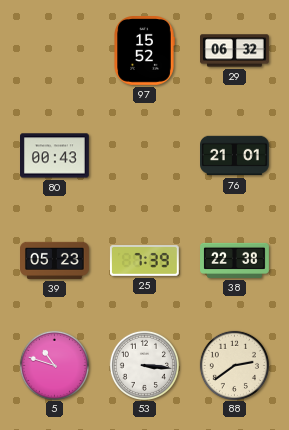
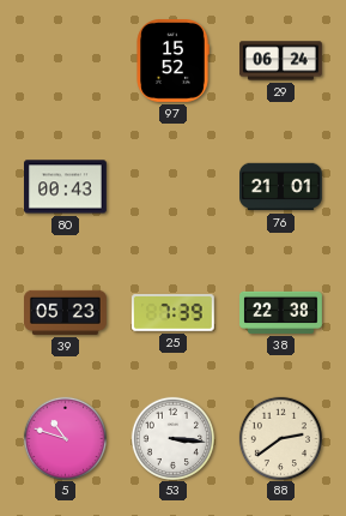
29: 06:32 -> 06:24 (281, 61)
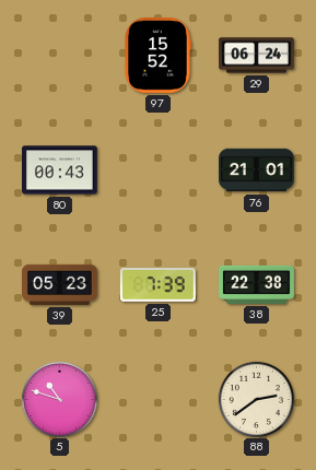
53: 3:16 -> none (172, 438)
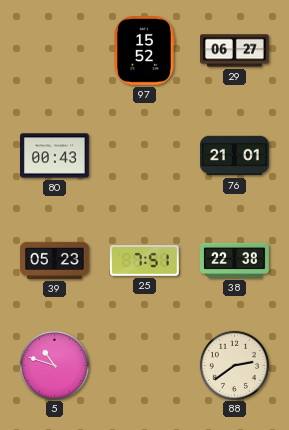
29: 06:24 -> 06:27 (235, 51)
25: 7:39 -> 7:51 (145, 261)
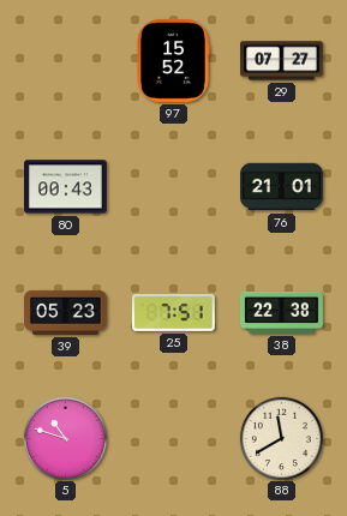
29: 06:27 -> 07:27 (282, 61)
88: 2:39 -> 11:40 (281, 438)
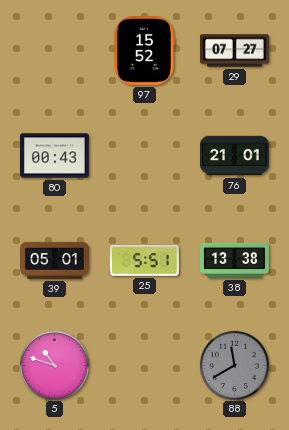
39: 05:23 -> 05:01 (55, 260)
25: 7:51 -> 5:51 (145, 261)
38: 22:38 -> 13:38 (235, 260)
88 dial: cream -> grey (234, 365)
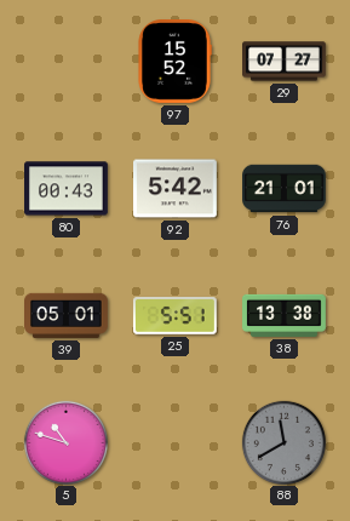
92: none -> 5:42 (176, 189)
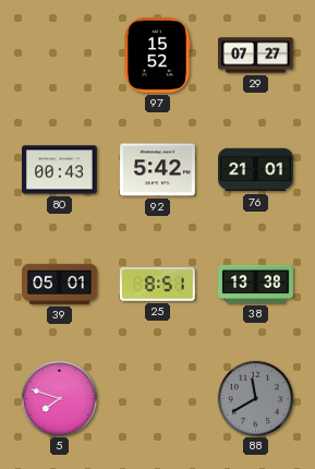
25: 5:51 -> 8:51 (158, 285)
5: 10:48 -> 7:48 (59, 398)
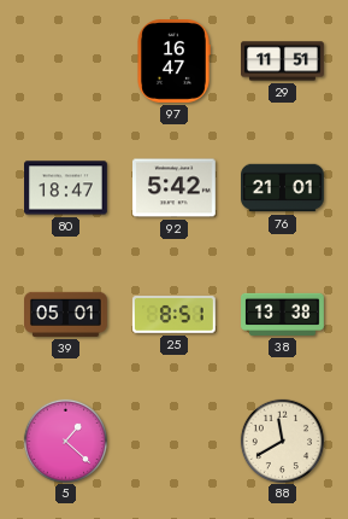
97: 15:52 -> 16:47 (173, 62)
29: 07:27 -> 11:51 (283, 62)
80: 00:43 -> 18:47 (66, 188)
5: 7:48 -> 1:22 (65, 441)
88 dial: grey -> cream (282, 441)
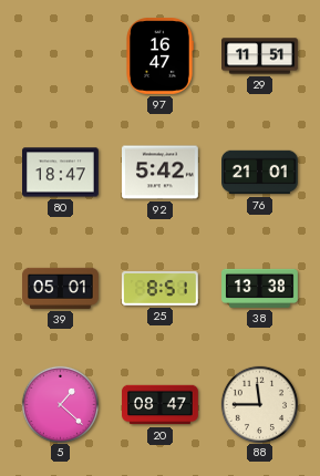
20: none -> 08:47 (161, 405)
88: 11:40 -> 11:45 (259, 404)
